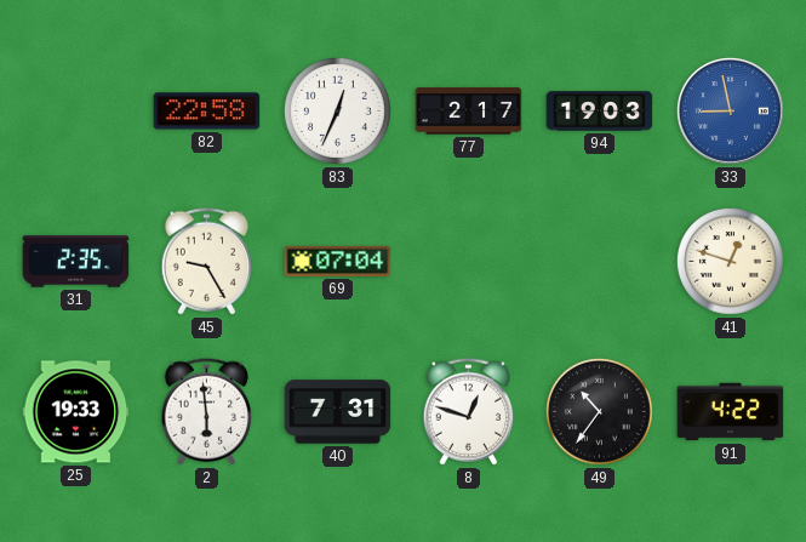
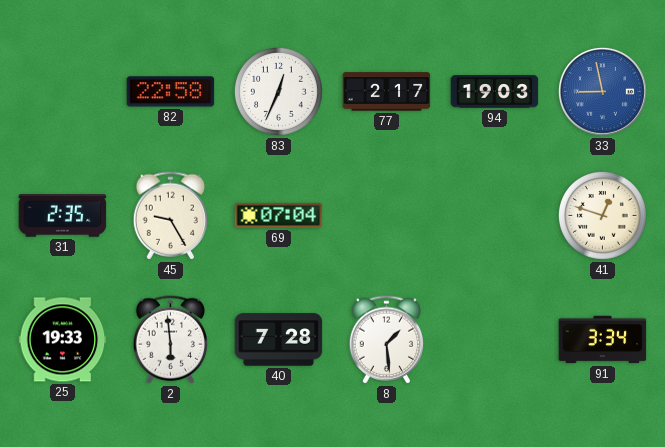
40: 7:31 -> 7:28 (279, 340)
8: 12:48 -> 1:29 (387, 340)
49: 10:36 -> none (599, 411)
91: 4:22 -> 3:34 (603, 340)
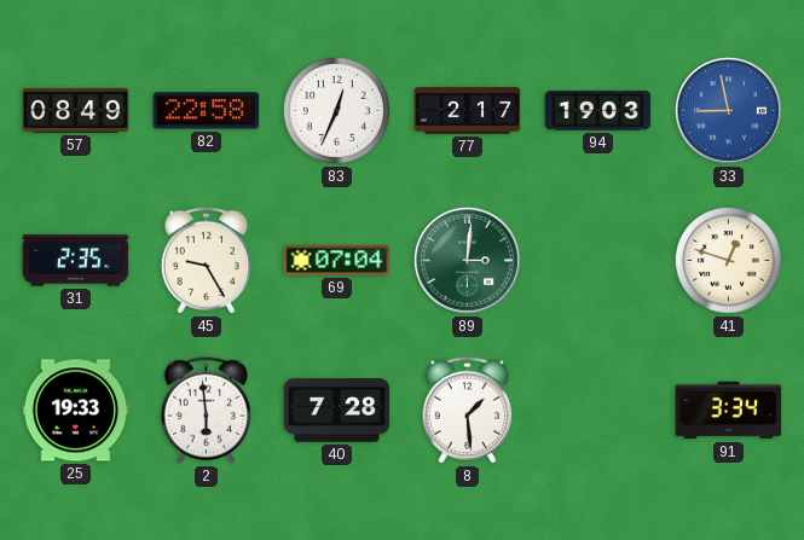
57: none -> 08:49 (76, 110)
89: none -> 3:01 (467, 260)
